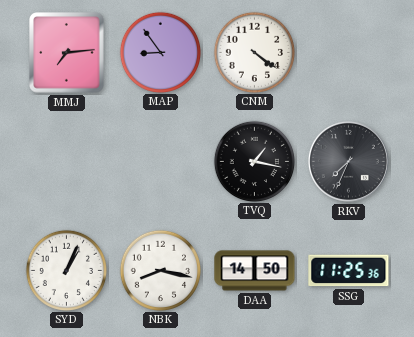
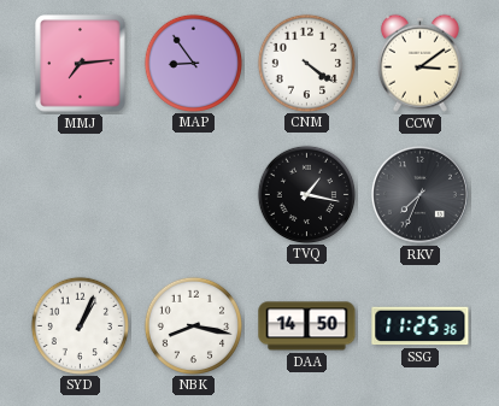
CCW: none -> 3:09 (419, 63)
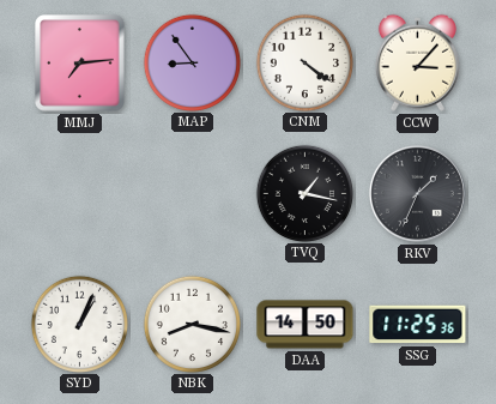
CCW: 3:09 -> 3:07 (417, 62)
RKV: 7:34 -> 1:34 (417, 193)
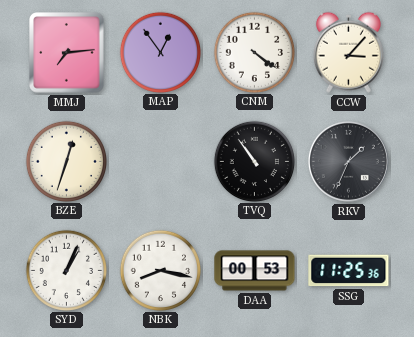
MAP: 8:54 -> 12:54 (160, 52)
BZE: none -> 12:33 (66, 161)
TVQ: 1:17 -> 10:54 (254, 161)
DAA: 14:50 -> 00:53 (255, 271)
